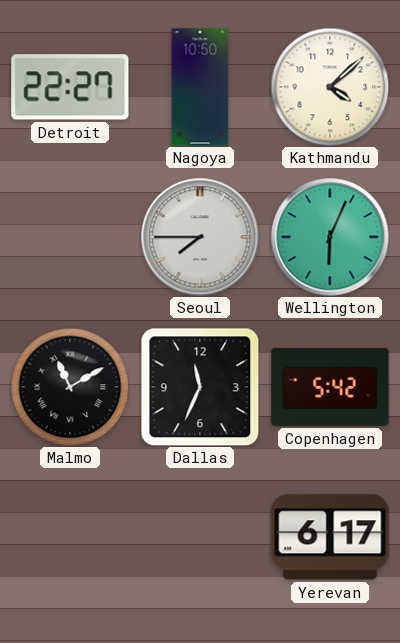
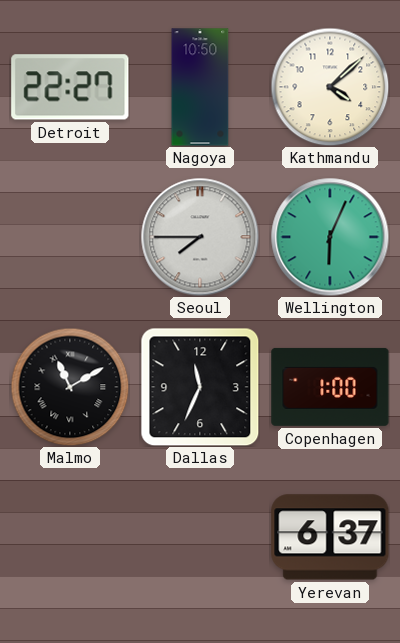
Copenhagen: 5:42 -> 1:00 (330, 387)
Yerevan: 6:17 -> 6:37 (330, 537)
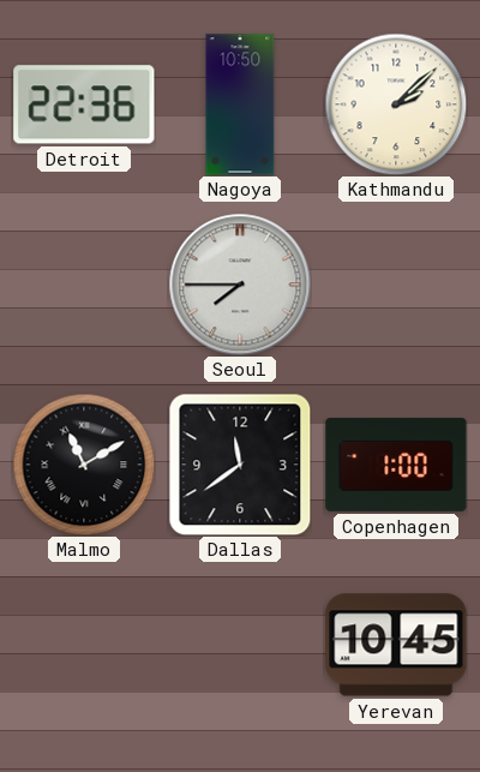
Detroit: 22:27 -> 22:36 (84, 104)
Kathmandu: 4:08 -> 2:08 (396, 104)
Wellington: 6:04 -> none (330, 237)
Dallas: 11:34 -> 11:39 (240, 465)
Yerevan: 6:37 -> 10:45 (396, 645)
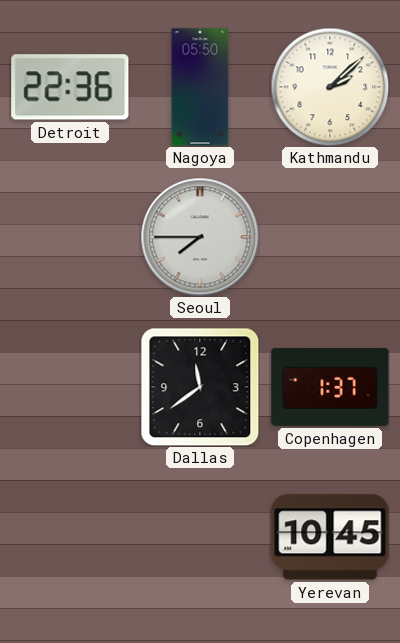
Nagoya: 10:50 -> 05:50 (200, 87)
Malmo: 11:10 -> none (84, 465)
Copenhagen: 1:00 -> 1:37 (330, 387)
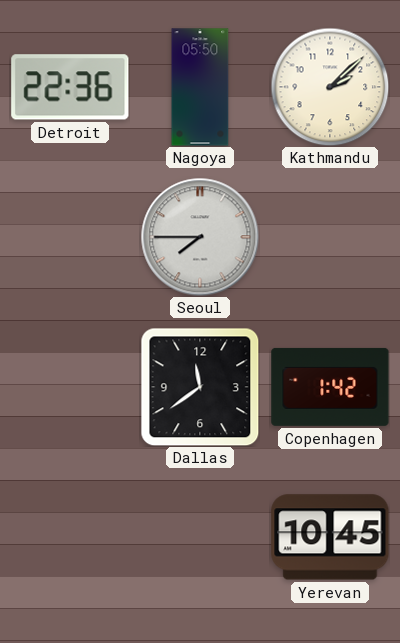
Copenhagen: 1:37 -> 1:42 (330, 387)
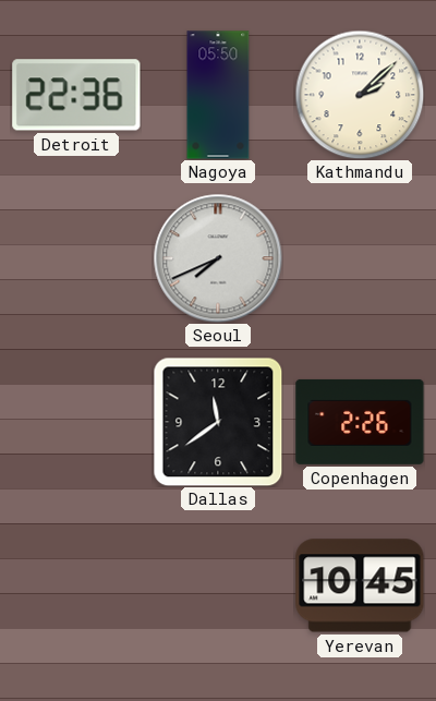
Seoul: 7:45 -> 7:41 (218, 258)
Copenhagen: 1:42 -> 2:26 (360, 422)
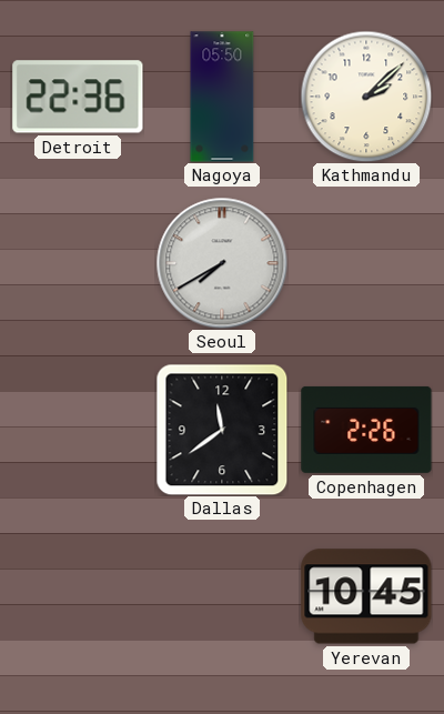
Seoul: 7:41 -> 7:40 (222, 263)
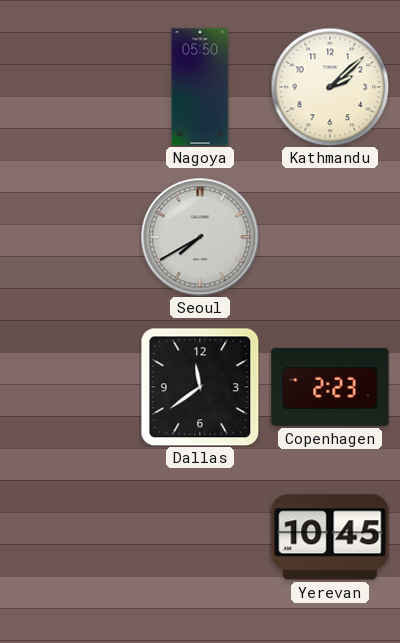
Detroit: 22:36 -> none (78, 97)
Copenhagen: 2:26 -> 2:23 (330, 387)
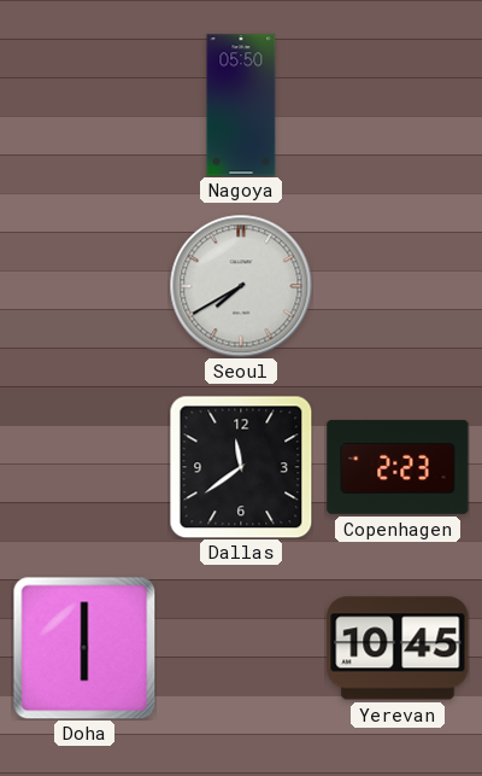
Kathmandu: 2:08 -> none (330, 87)
Doha: none -> 6:00 (84, 648)
